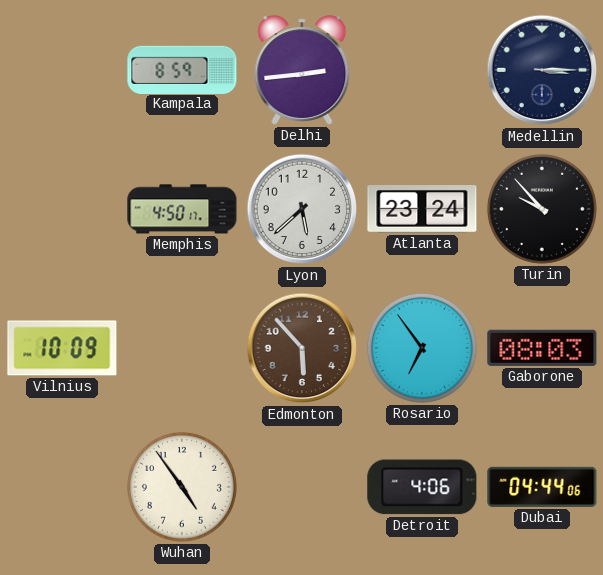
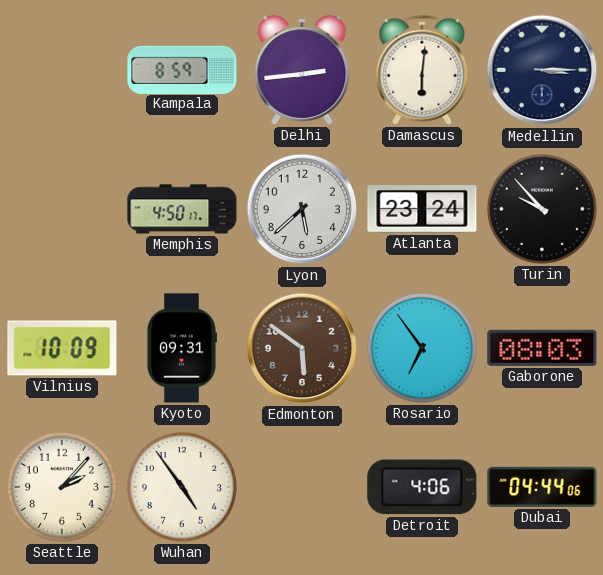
Damascus: none -> 6:01 (422, 70)
Kyoto: none -> 09:31 (181, 348)
Edmonton: 5:53 -> 5:51 (302, 348)
Seattle: none -> 2:07 (62, 487)
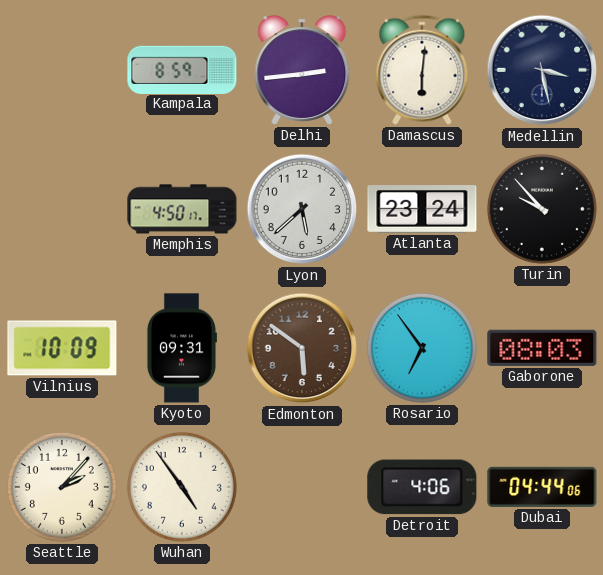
Medellin: 3:15 -> 3:28 (542, 70)
